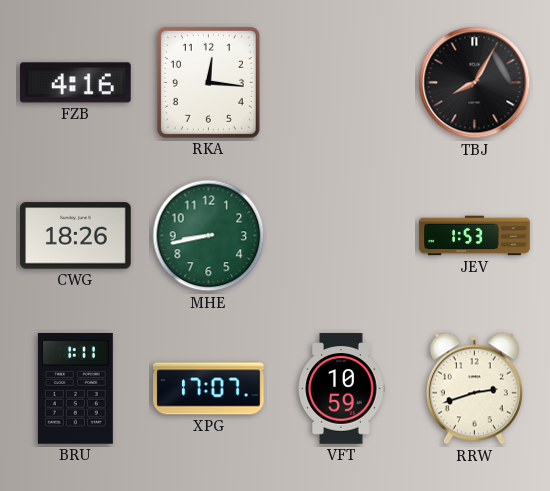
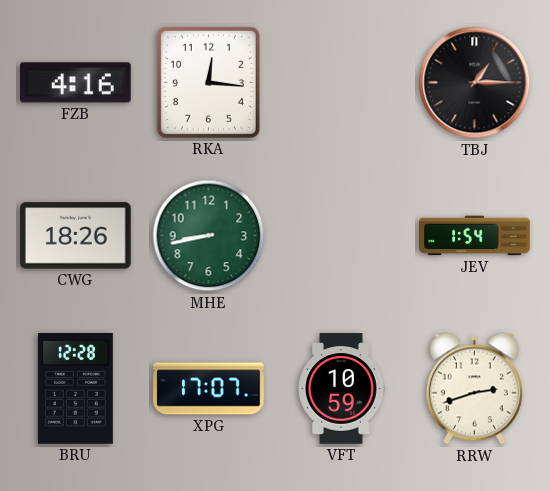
TBJ: 8:05 -> 1:15 (475, 83)
JEV: 1:53 -> 1:54 (475, 236)
BRU: 1:11 -> 12:28 (75, 389)
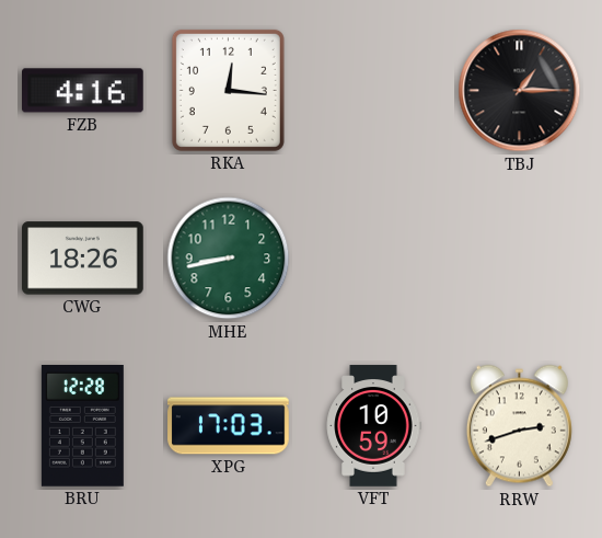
JEV: 1:54 -> none (475, 236)
XPG: 17:07 -> 17:03 (229, 426)
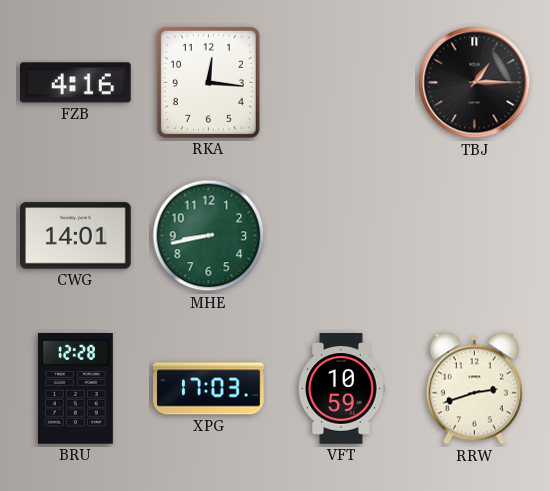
CWG: 18:26 -> 14:01 (76, 236)
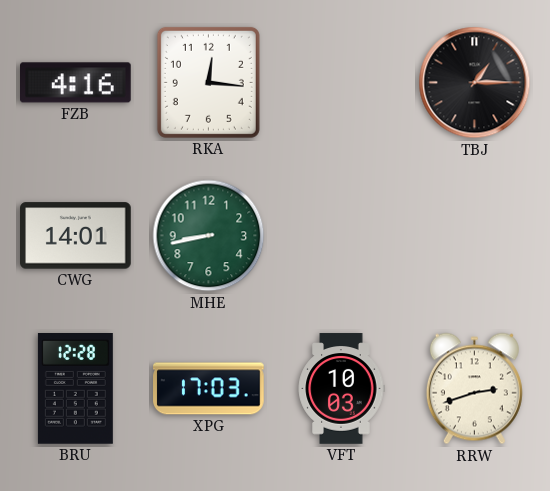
VFT: 10:59 -> 10:03 (341, 389)
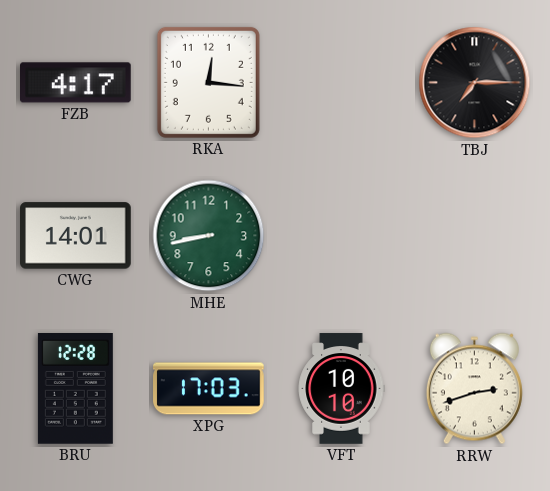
FZB: 4:16 -> 4:17 (76, 83)
TBJ: 1:15 -> 7:15 (475, 83)
VFT: 10:03 -> 10:10 (341, 389)
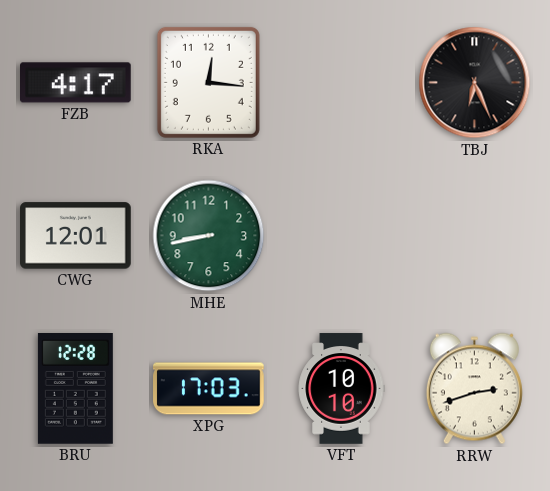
TBJ: 7:15 -> 6:26 (475, 83)
CWG: 14:01 -> 12:01 (76, 236)
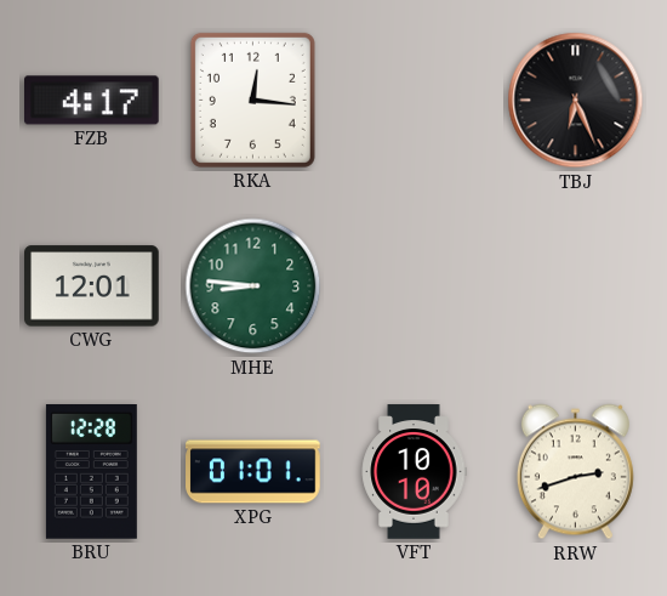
MHE: 8:43 -> 8:46 (253, 286)
XPG: 17:03 -> 01:01 (253, 472)
